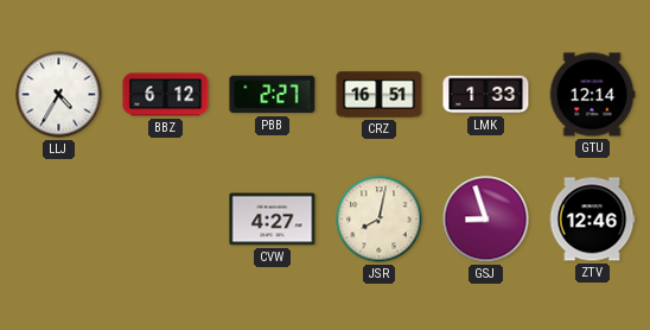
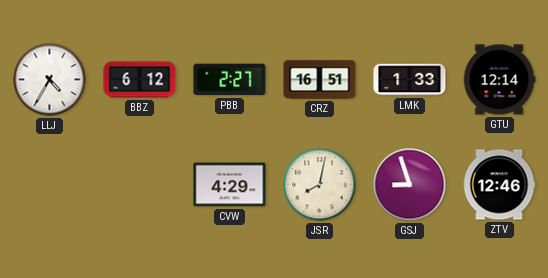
CVW: 4:27 -> 4:29 (230, 185)
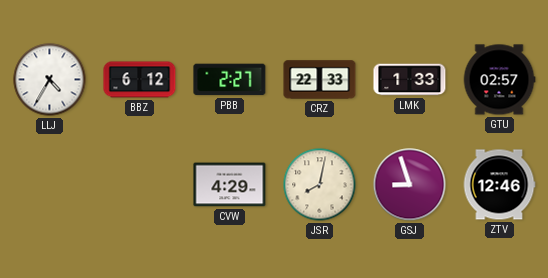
CRZ: 16:51 -> 22:33 (320, 80)
GTU: 12:14 -> 02:57 (499, 80)
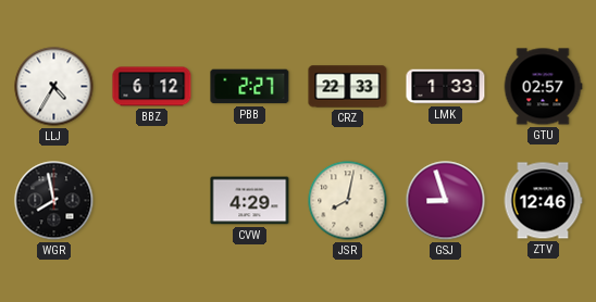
WGR: none -> 7:58 (54, 201)
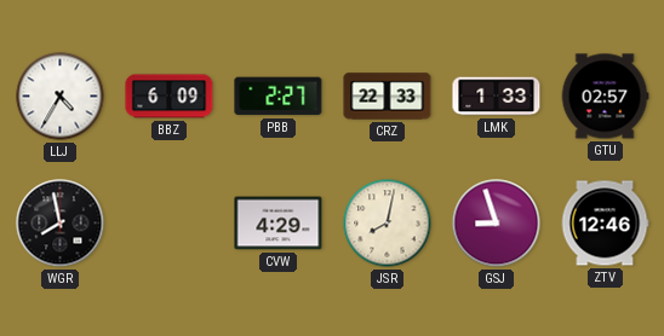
BBZ: 6:12 -> 6:09 (170, 97)
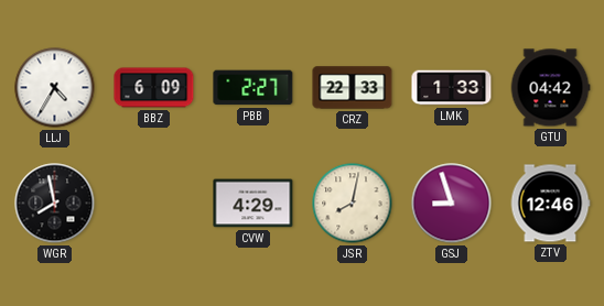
GTU: 02:57 -> 04:42 (550, 88)
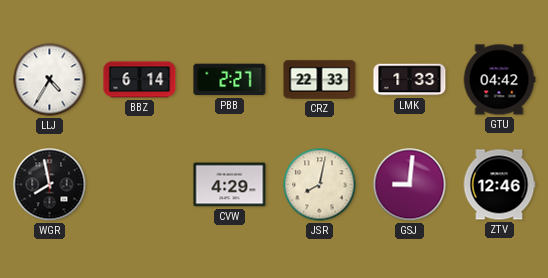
BBZ: 6:09 -> 6:14 (140, 80)
GSJ: 8:57 -> 9:01 (410, 185)
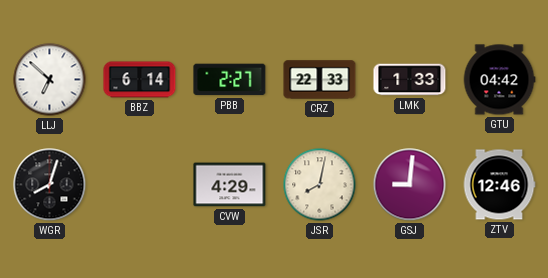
LLJ: 4:35 -> 6:52 (50, 80)
WGR: 7:58 -> 8:03 (50, 185)
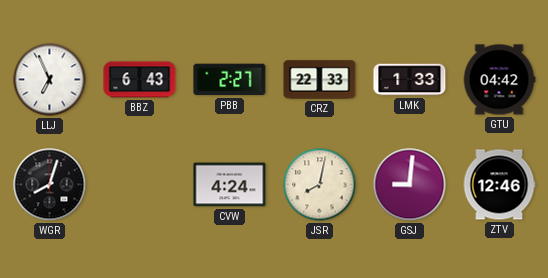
LLJ: 6:52 -> 6:56 (50, 80)
BBZ: 6:14 -> 6:43 (140, 80)
CVW: 4:29 -> 4:24 (230, 185)
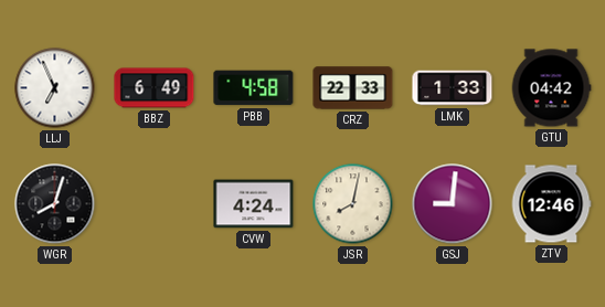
BBZ: 6:43 -> 6:49 (155, 88)
PBB: 2:27 -> 4:58 (254, 88)
